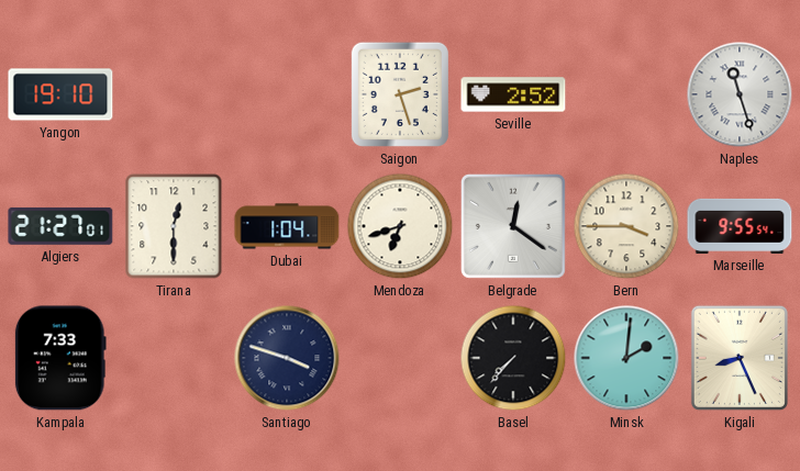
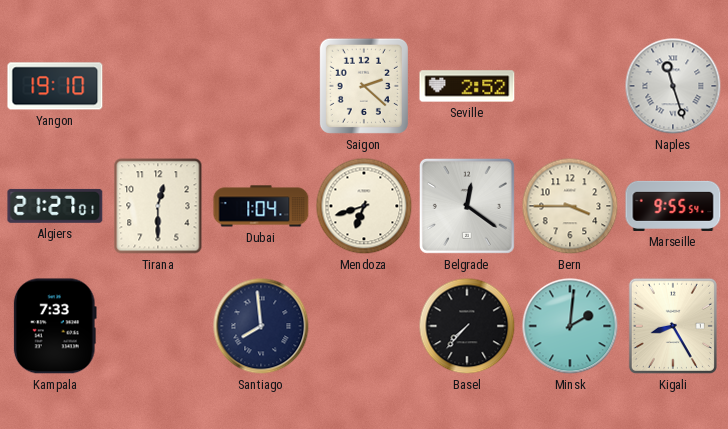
Saigon: 2:27 -> 2:22 (364, 86)
Santiago: 3:48 -> 7:59 (261, 326)
Kigali: 8:26 -> 8:25 (673, 326)
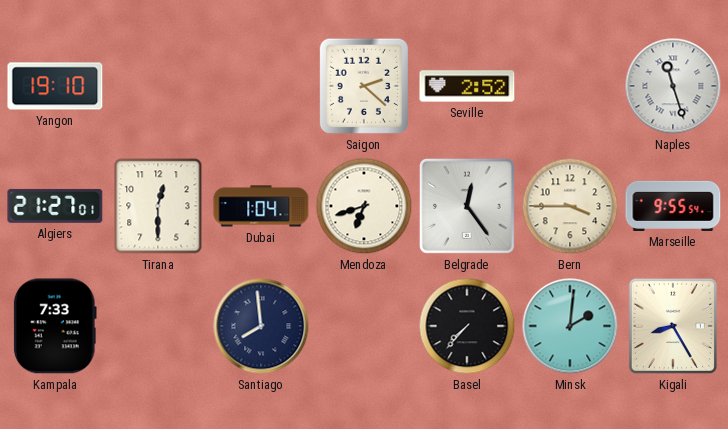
Belgrade: 12:21 -> 12:24 (467, 206)
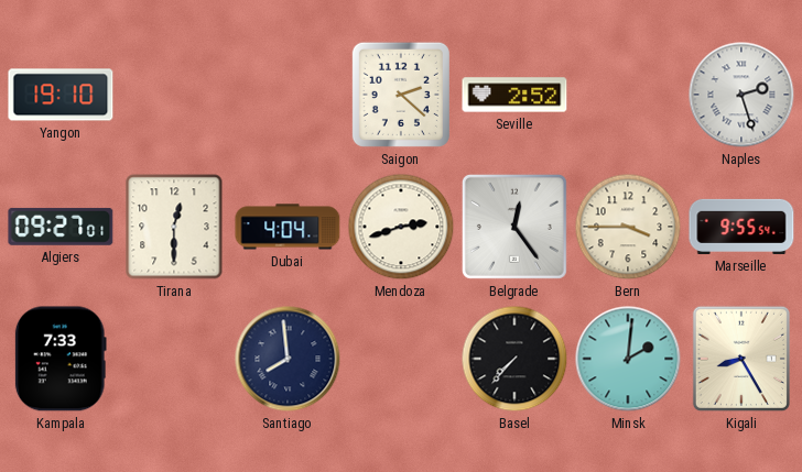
Naples: 11:27 -> 2:27 (741, 95)
Algiers: 21:27 -> 09:27 (61, 227)
Dubai: 1:04 -> 4:04 (288, 227)
Mendoza: 6:42 -> 2:42 (401, 227)
